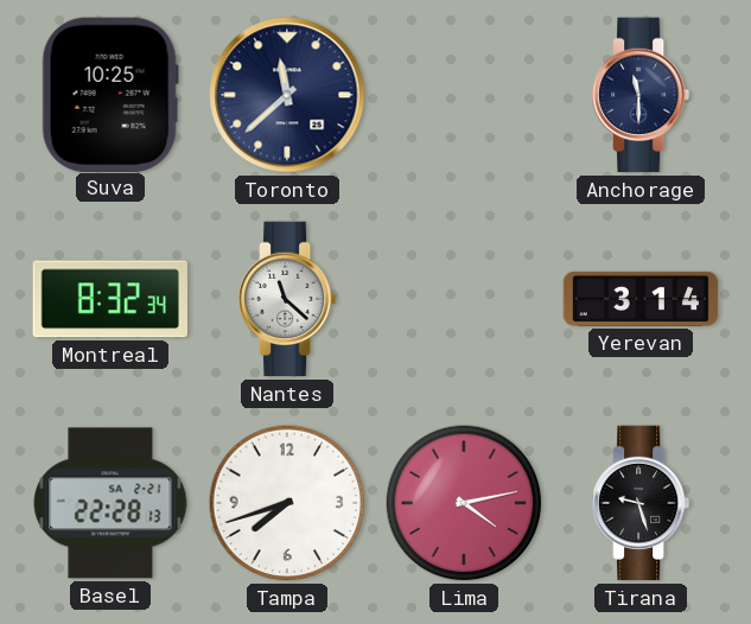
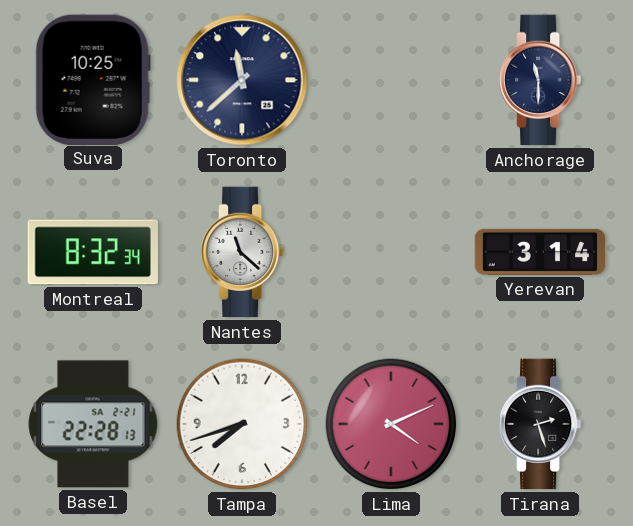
Lima: 4:13 -> 4:11 (391, 424)
Tirana: 9:27 -> 2:27 (541, 424)
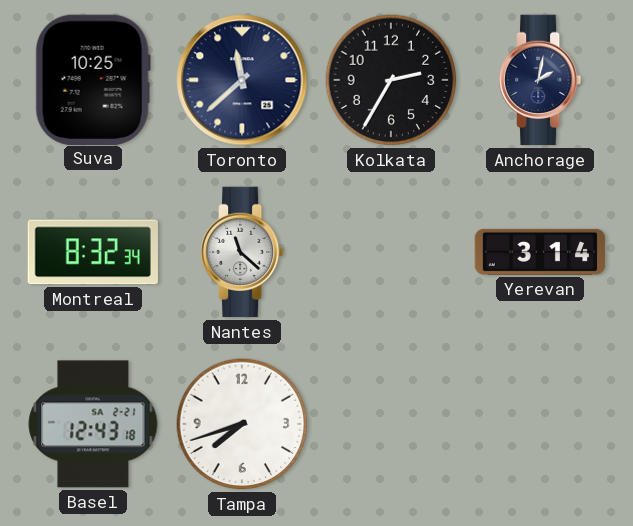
Kolkata: none -> 2:35 (391, 80)
Anchorage: 11:30 -> 2:02 (541, 80)
Basel: 22:28 -> 12:43 (93, 424)
Lima: 4:11 -> none (391, 424)
Tirana: 2:27 -> none (541, 424)
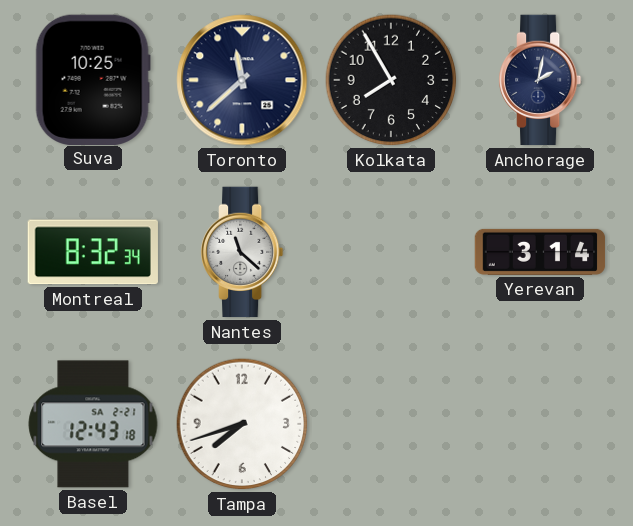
Kolkata: 2:35 -> 7:55 (391, 80)
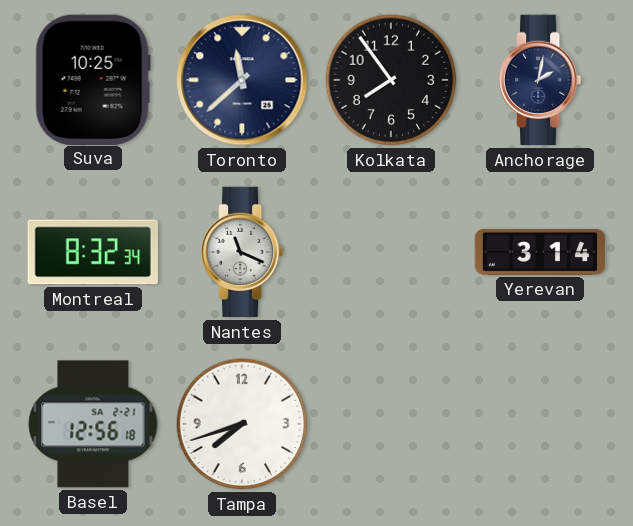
Kolkata: 7:55 -> 7:54 (391, 80)
Nantes: 11:22 -> 11:19 (243, 252)
Basel: 12:43 -> 12:56 (93, 424)
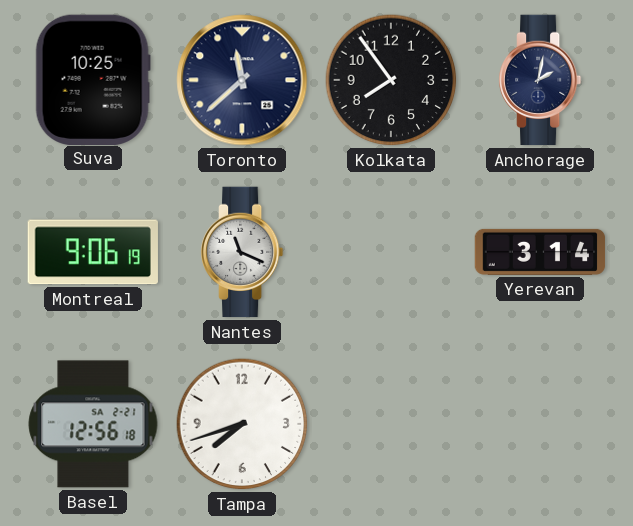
Montreal: 8:32 -> 9:06 (93, 252)
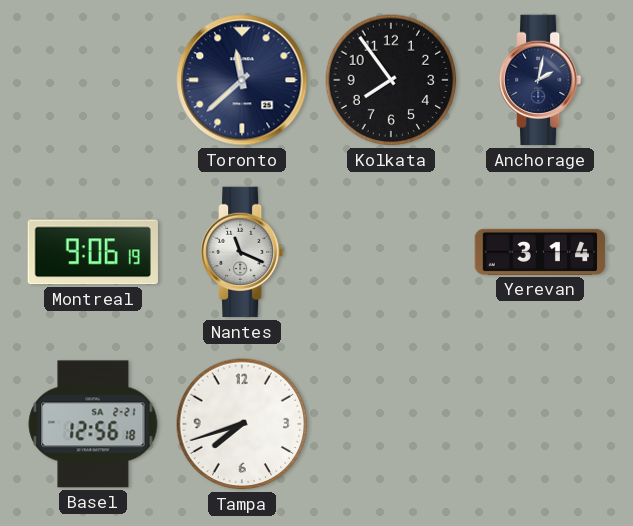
Suva: 10:25 -> none (93, 79)
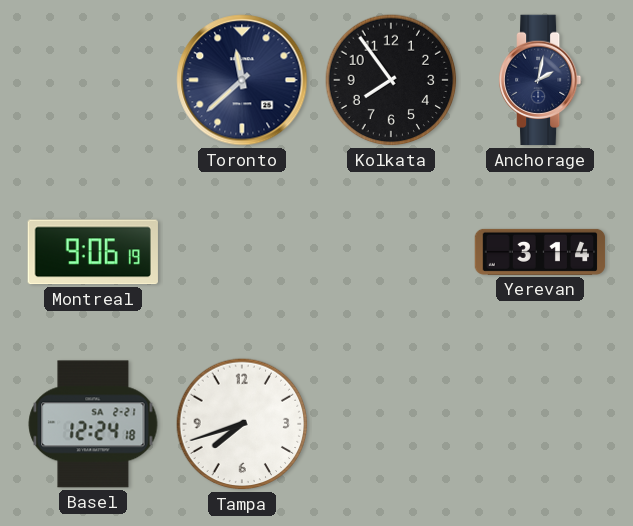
Nantes: 11:19 -> none (243, 252)
Basel: 12:56 -> 12:24 (93, 424)
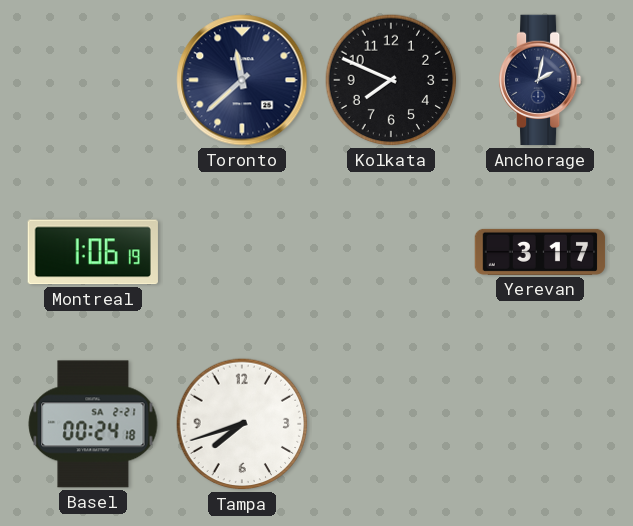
Kolkata: 7:54 -> 7:49 (391, 80)
Montreal: 9:06 -> 1:06 (93, 252)
Yerevan: 3:14 -> 3:17 (540, 252)
Basel: 12:24 -> 00:24 (93, 424)
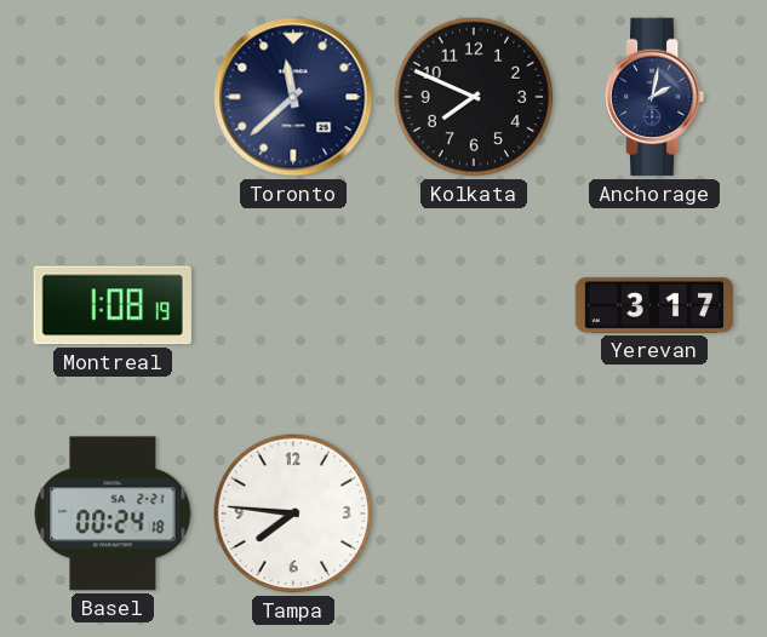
Montreal: 1:06 -> 1:08 (113, 305)
Tampa: 7:42 -> 7:46 (293, 513)
